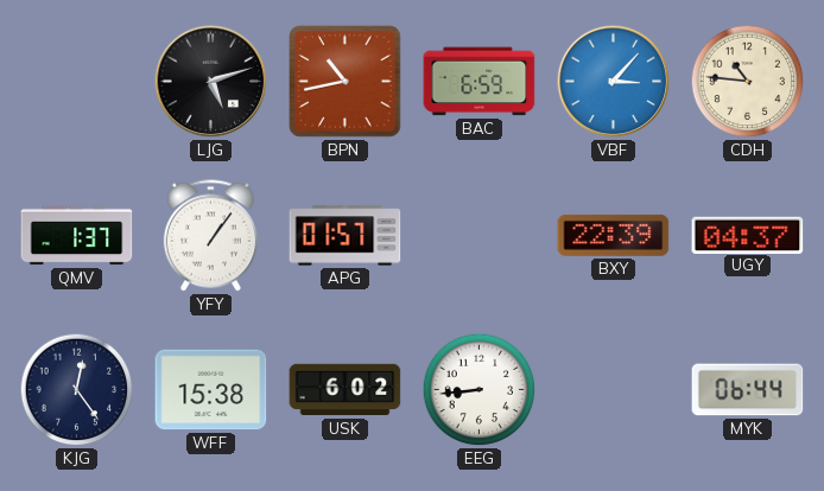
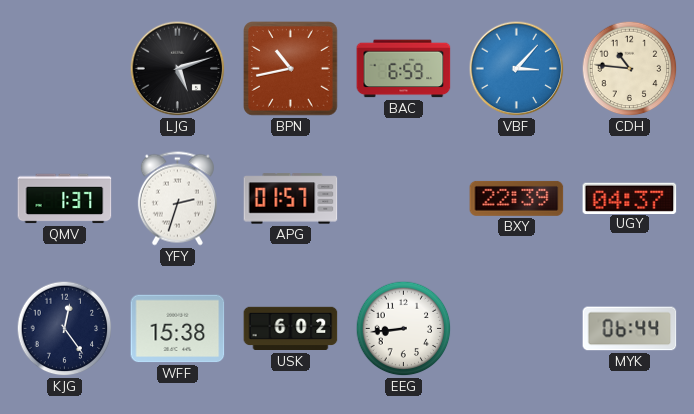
YFY: 1:06 -> 2:33 (177, 199)
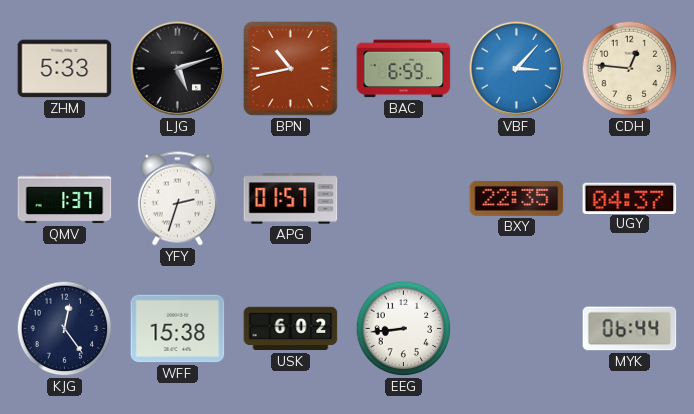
ZHM: none -> 5:33 (65, 69)
CDH: 10:46 -> 12:46 (630, 69)
BXY: 22:39 -> 22:35 (517, 198)
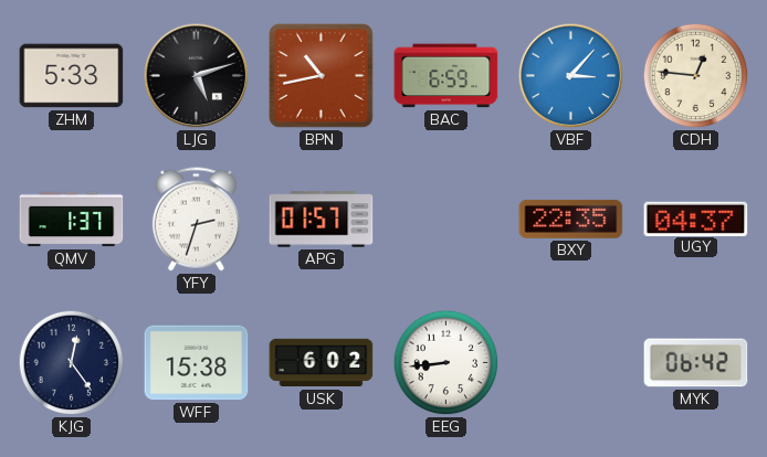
MYK: 06:44 -> 06:42 (696, 363)
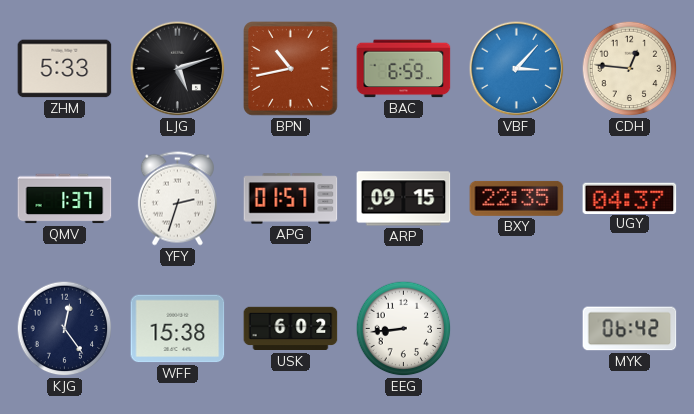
ARP: none -> 09:15 (404, 199)
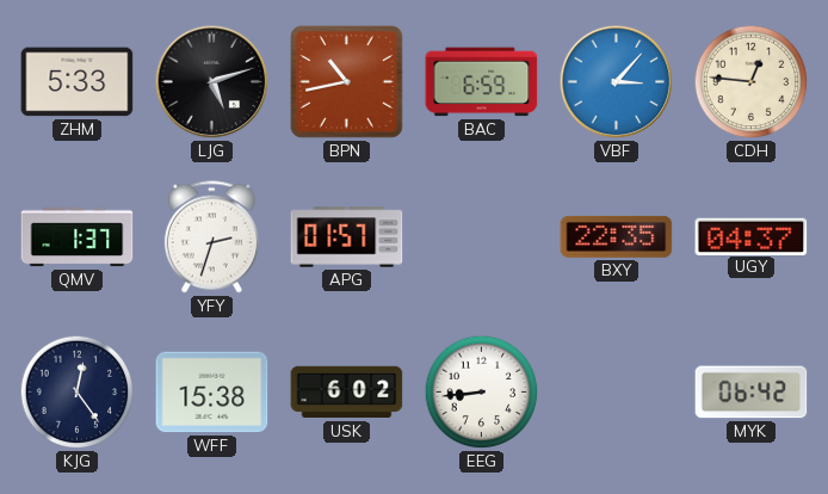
ARP: 09:15 -> none (404, 199)
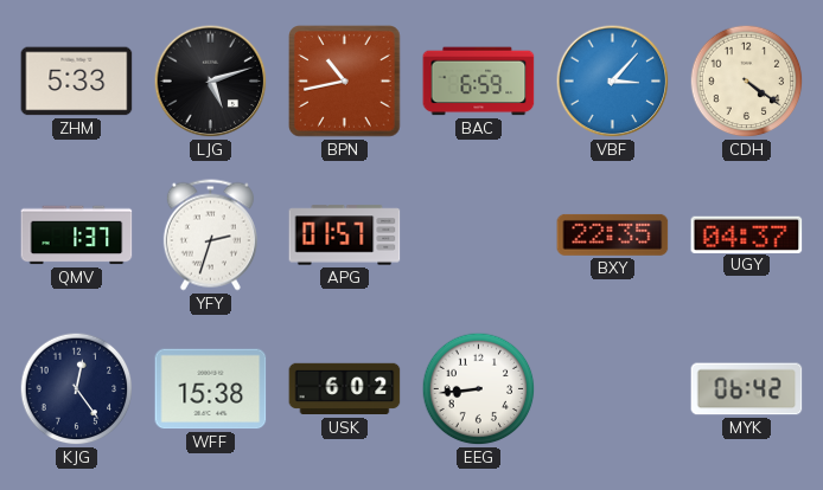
CDH: 12:46 -> 4:21 (747, 82)
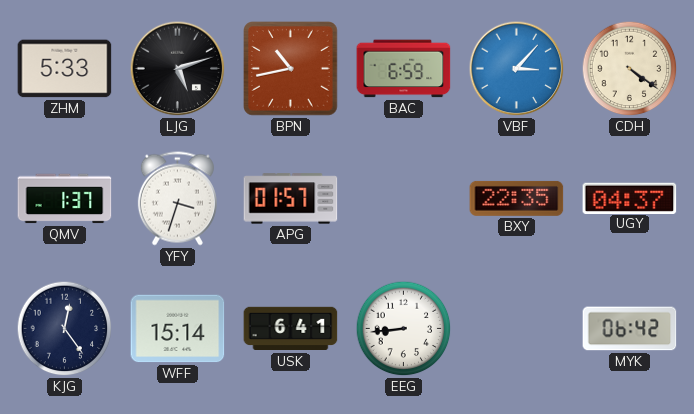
YFY: 2:33 -> 3:33 (177, 199)
WFF: 15:38 -> 15:14 (178, 329)
USK: 6:02 -> 6:41 (291, 329)
